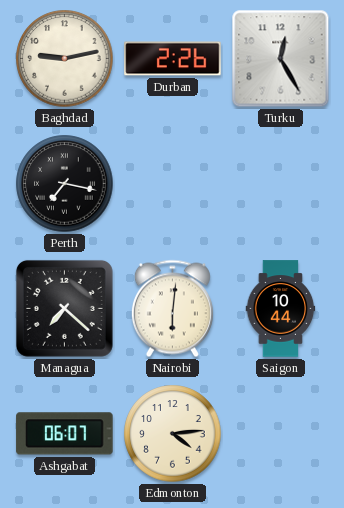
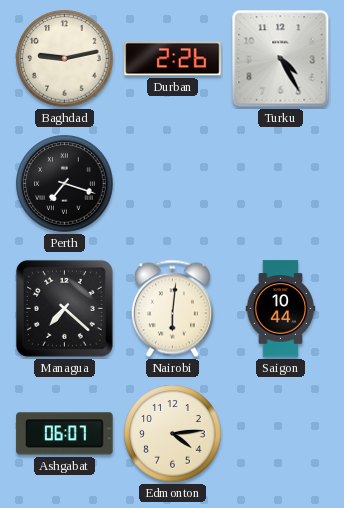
Turku: 12:25 -> 4:25 (281, 59)
Perth: 7:17 -> 7:18 (65, 184)
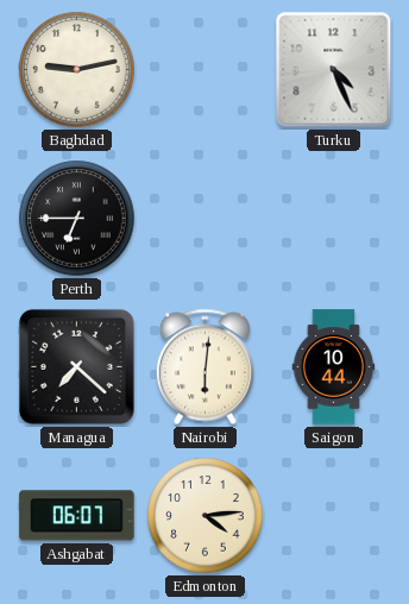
Durban: 2:26 -> none (173, 59)
Turku: 4:25 -> 4:26 (334, 70)
Perth: 7:18 -> 6:45 (77, 219)
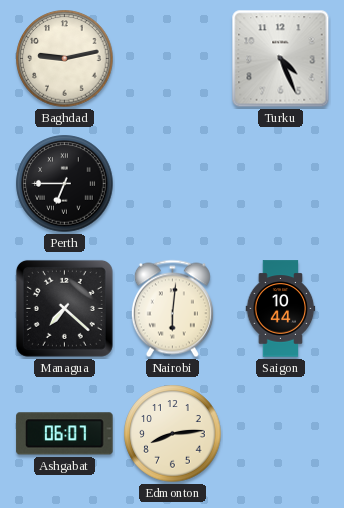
Edmonton: 4:14 -> 8:14 (173, 434)
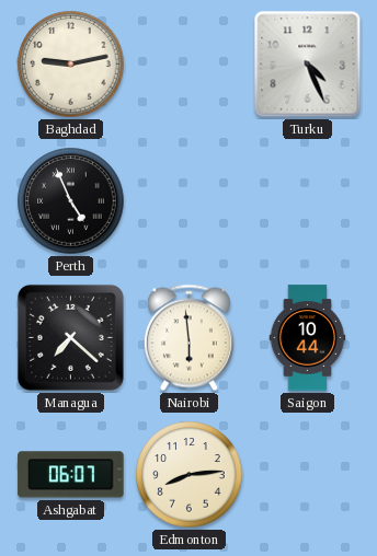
Perth: 6:45 -> 4:56 (71, 201)
Nairobi: 6:01 -> 5:59 (188, 338)
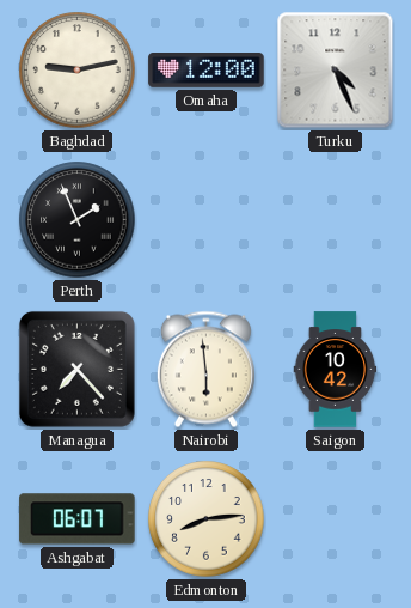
Omaha: none -> 12:00 (207, 71)
Perth: 4:56 -> 1:56 (78, 220)
Managua: 7:22 -> 7:23 (76, 369)
Saigon: 10:44 -> 10:42 (336, 370)
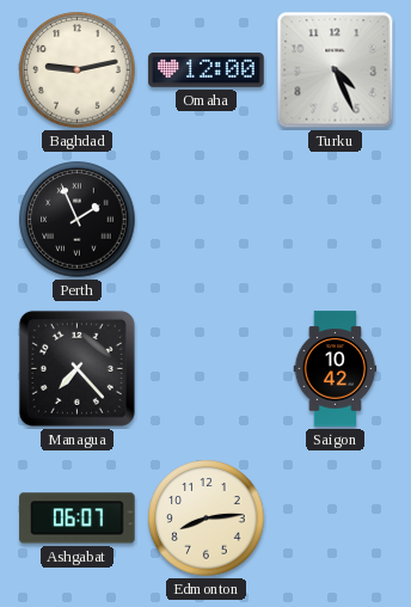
Nairobi: 5:59 -> none (205, 370)
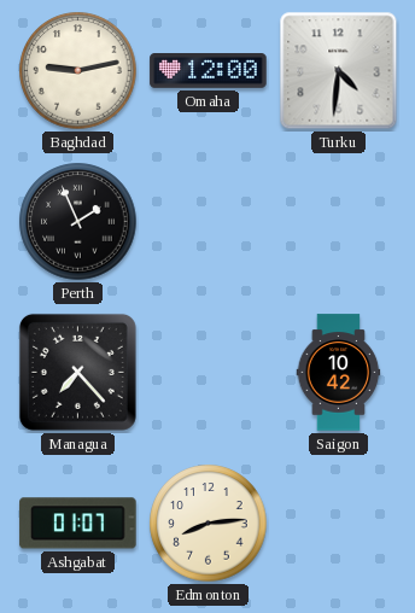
Turku: 4:26 -> 4:31 (339, 71)
Ashgabat: 06:07 -> 01:07 (78, 524)
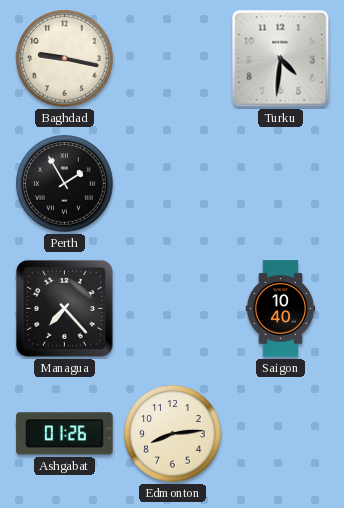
Baghdad: 9:13 -> 9:17 (65, 59)
Omaha: 12:00 -> none (209, 71)
Perth: 1:56 -> 1:55 (65, 184)
Saigon: 10:42 -> 10:40 (281, 309)
Ashgabat: 01:07 -> 01:26 (65, 434)
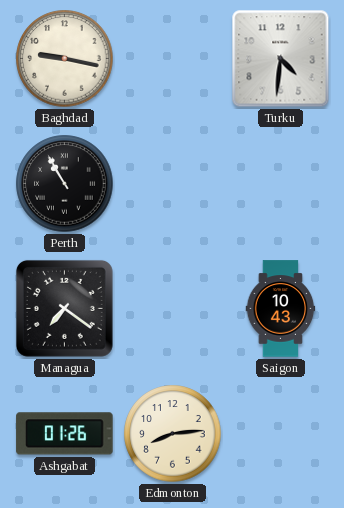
Perth: 1:55 -> 10:55 (65, 184)
Managua: 7:23 -> 7:21 (64, 308)
Saigon: 10:40 -> 10:43 (281, 309)
